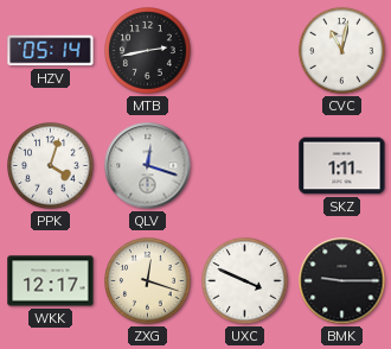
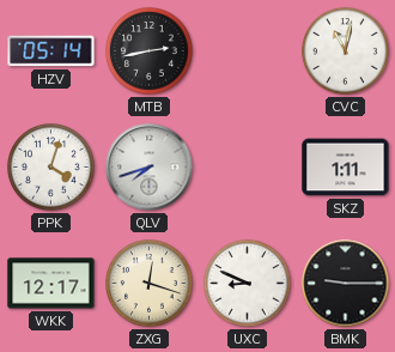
QLV: 12:18 -> 7:42 (150, 168)
UXC: 3:49 -> 8:49 (248, 284)
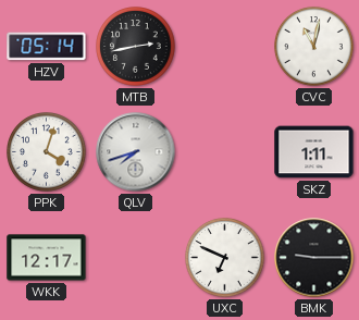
ZXG: 12:18 -> none (150, 284)
UXC: 8:49 -> 6:49 (225, 258)
